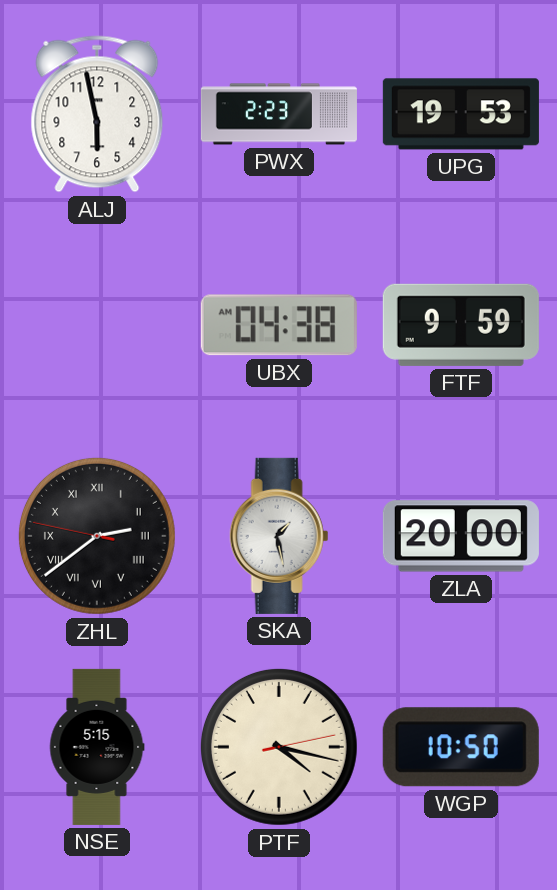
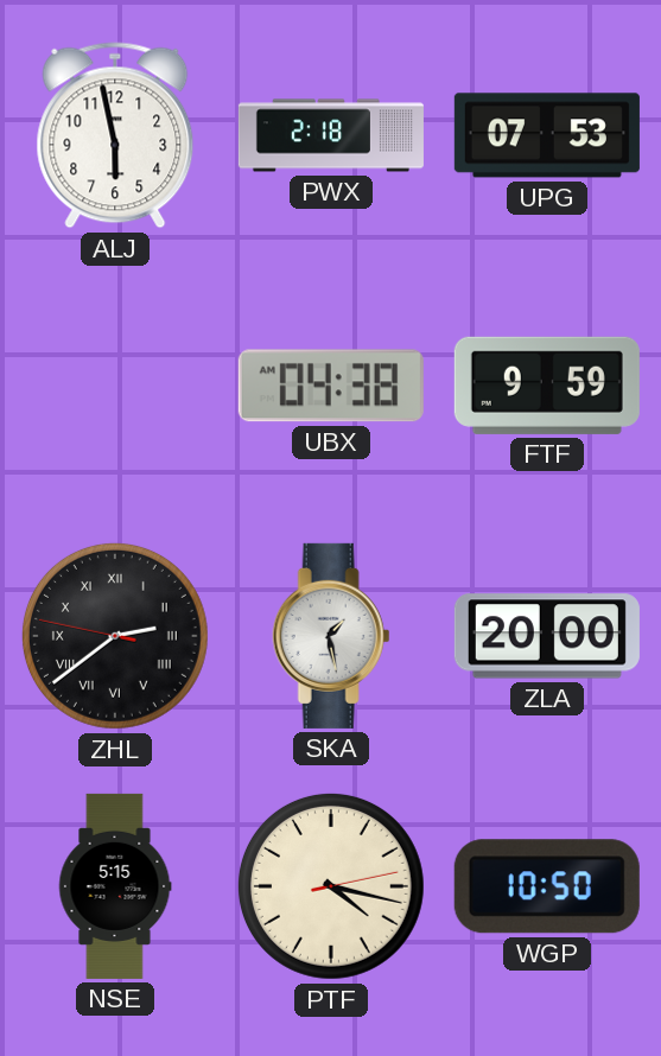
PWX: 2:23 -> 2:18 (331, 135)
UPG: 19:53 -> 07:53 (547, 135)
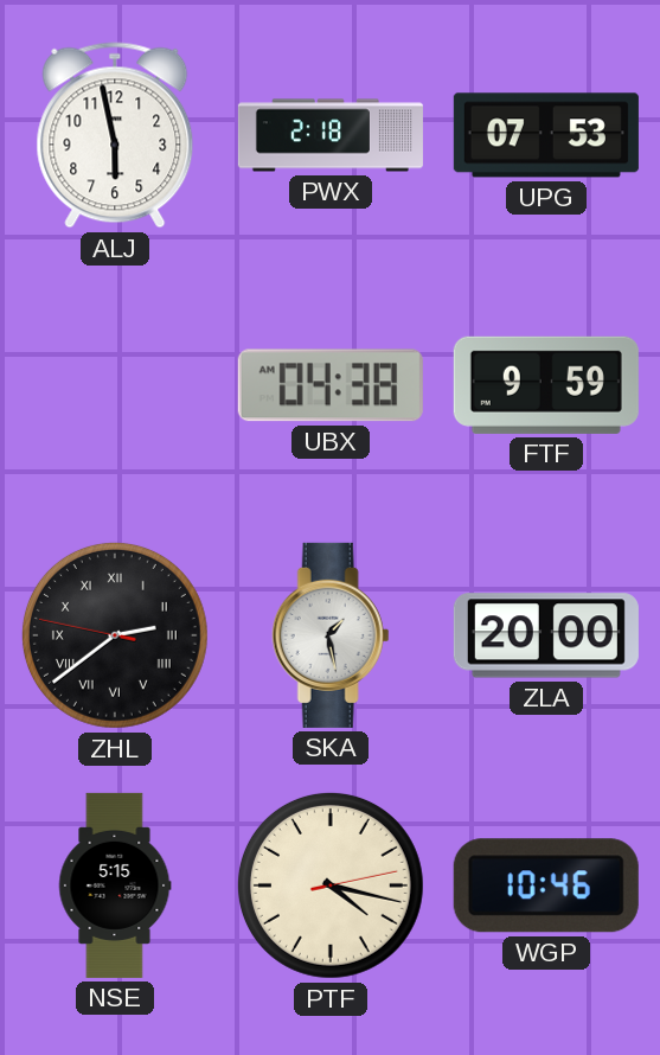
WGP: 10:50 -> 10:46 (546, 885)
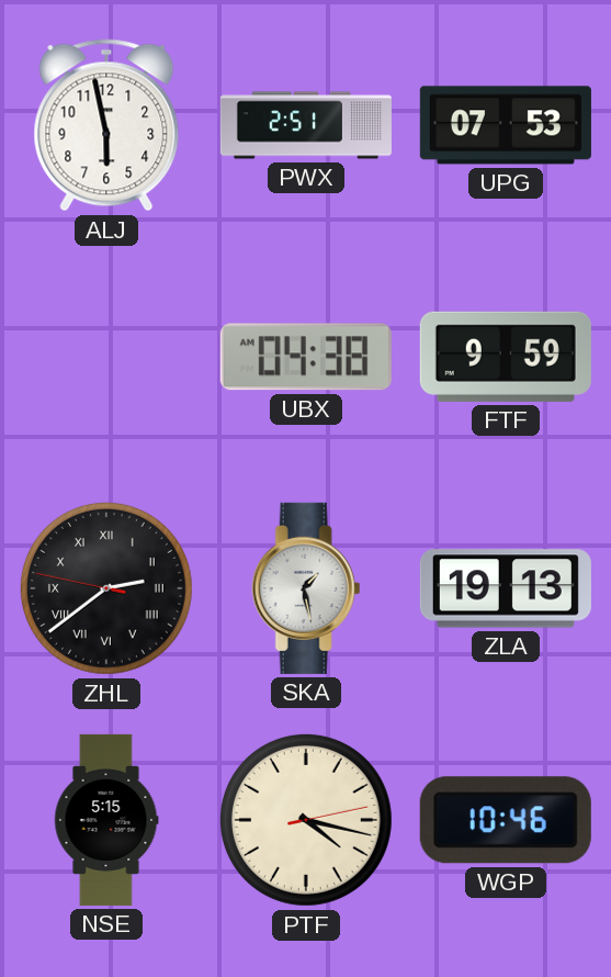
PWX: 2:18 -> 2:51 (306, 125)
ZLA: 20:00 -> 19:13 (506, 588)
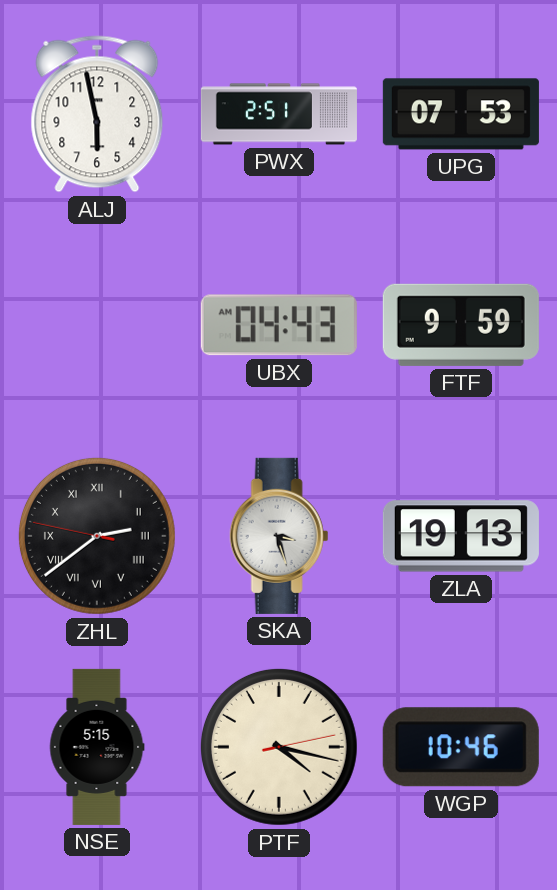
UBX: 04:38 -> 04:43 (279, 325)
SKA: 1:28 -> 3:27 (279, 536)
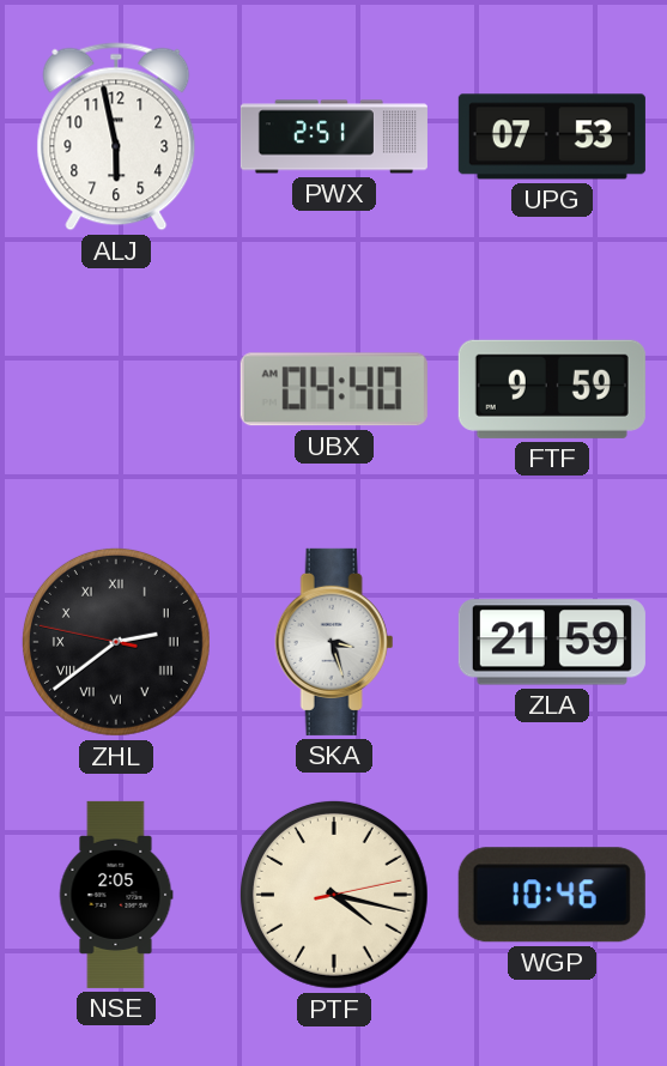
UBX: 04:43 -> 04:40 (334, 389)
ZLA: 19:13 -> 21:59 (552, 642)
NSE: 5:15 -> 2:05 (116, 895)
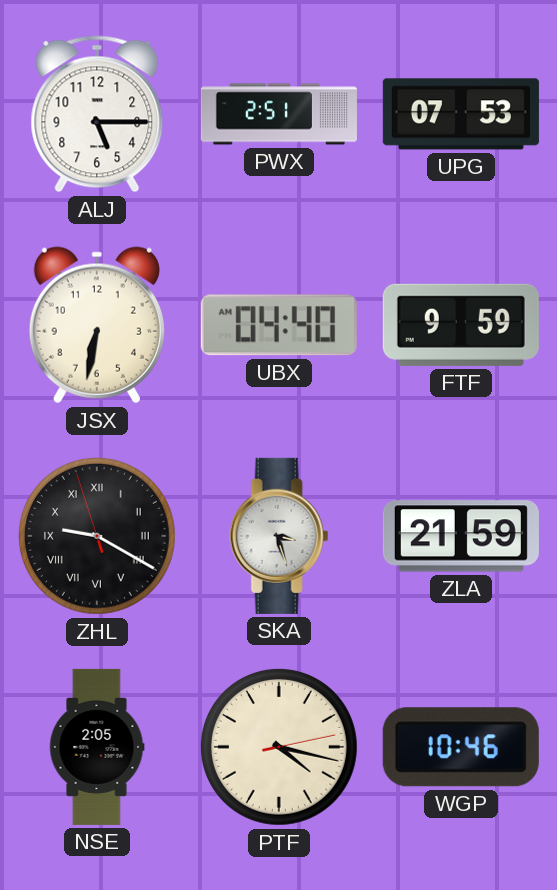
ALJ: 5:58 -> 5:15 (97, 114)
JSX: none -> 6:32 (97, 325)
ZHL: 2:38 -> 9:19 (97, 536)
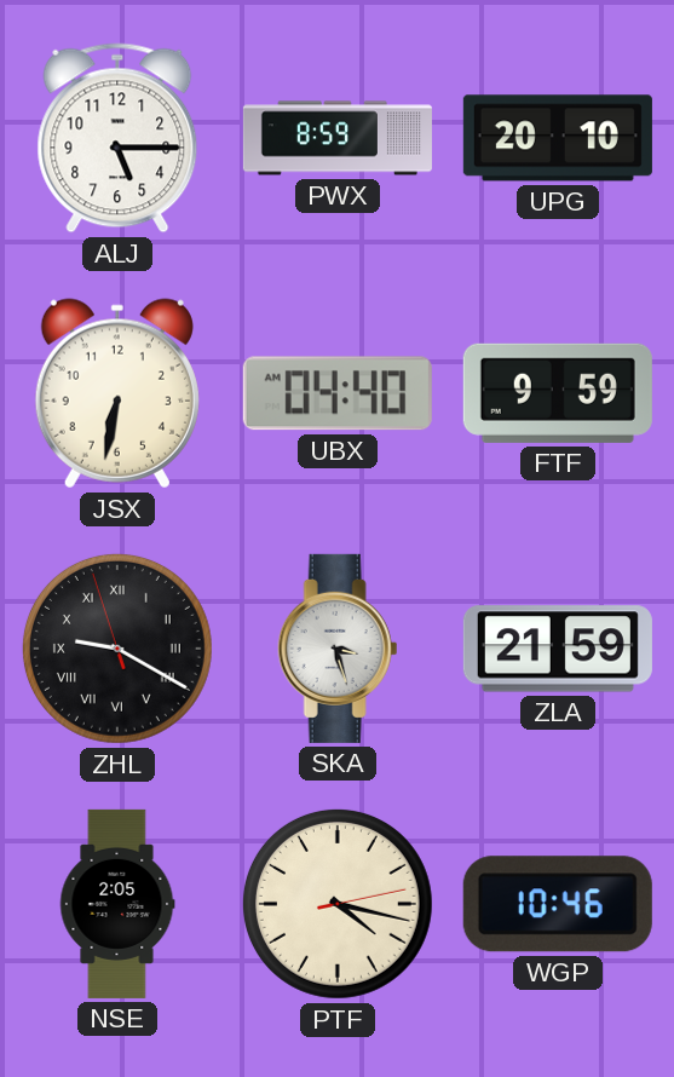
PWX: 2:51 -> 8:59 (338, 138)
UPG: 07:53 -> 20:10 (558, 138)
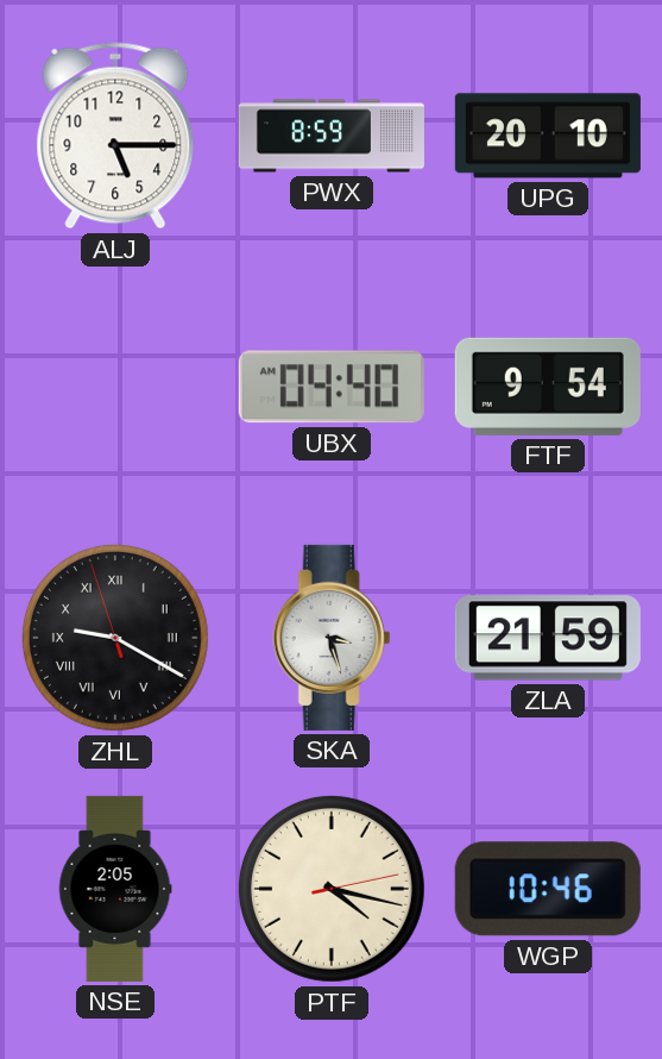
JSX: 6:32 -> none (117, 393)
FTF: 9:59 -> 9:54 (548, 387)
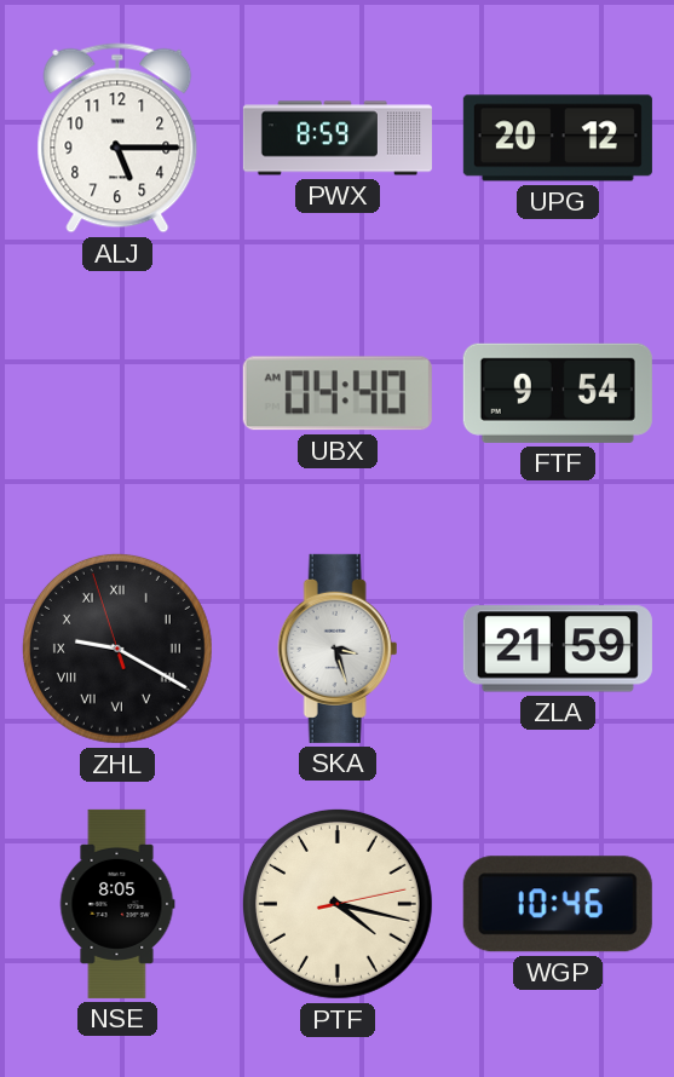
UPG: 20:10 -> 20:12 (558, 138)
NSE: 2:05 -> 8:05 (117, 904)
